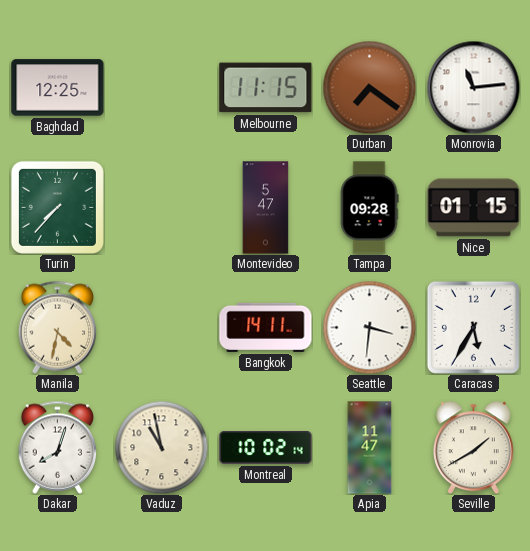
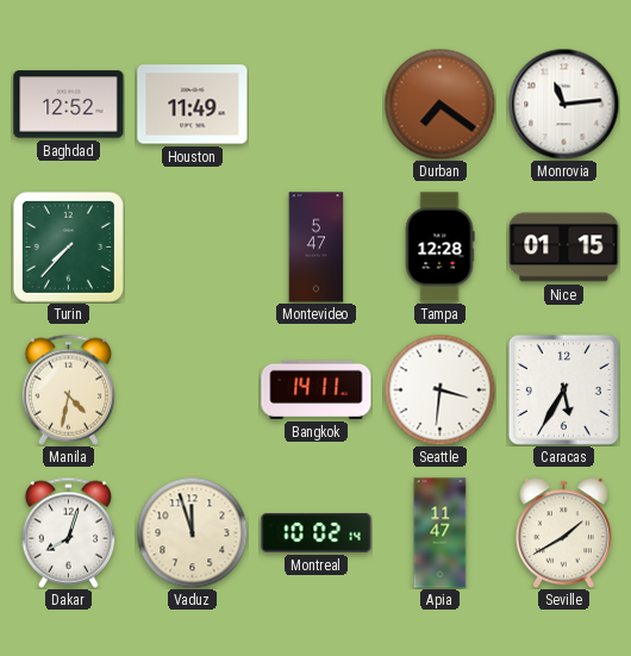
Baghdad: 12:25 -> 12:52 (69, 105)
Houston: none -> 11:49 (193, 105)
Melbourne: 11:15 -> none (266, 88)
Tampa: 09:28 -> 12:28 (439, 248)
Vaduz: 10:58 -> 11:57 (192, 532)
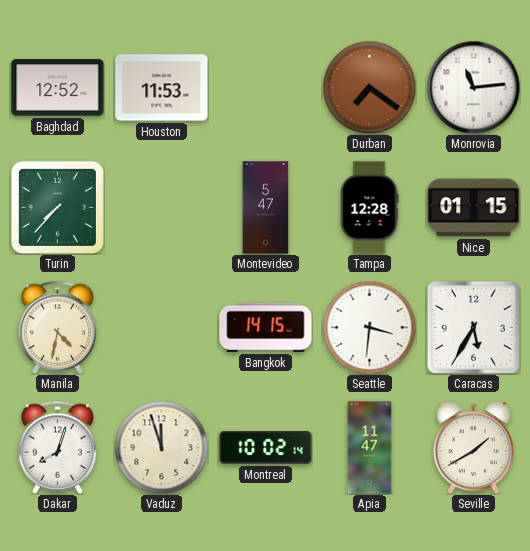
Houston: 11:49 -> 11:53 (162, 88)
Bangkok: 14:11 -> 14:15 (266, 327)
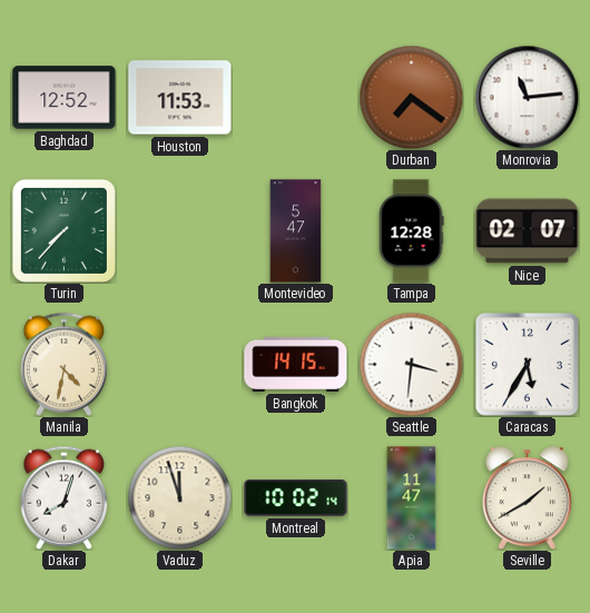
Nice: 01:15 -> 02:07 (528, 231)
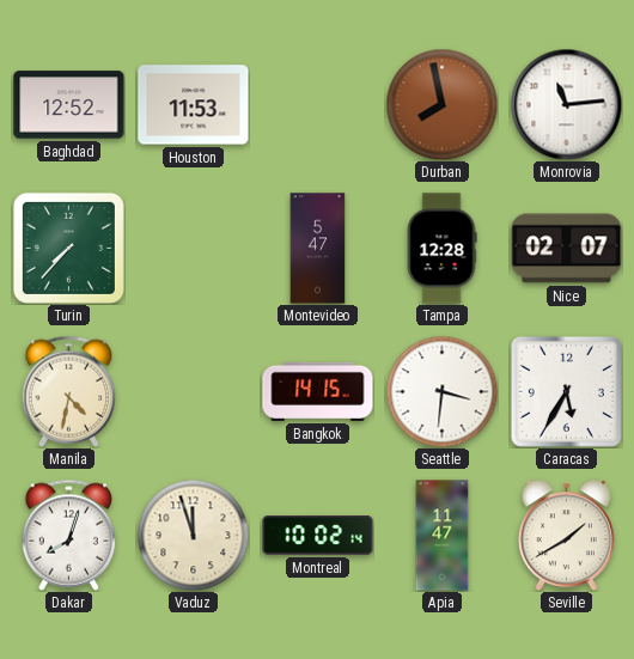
Durban: 7:21 -> 7:58 (441, 104)
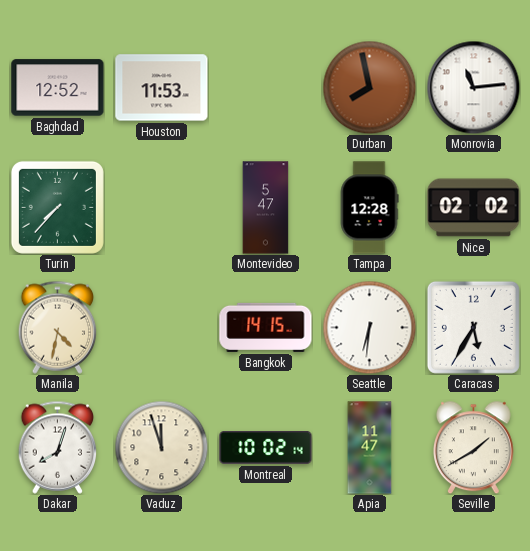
Nice: 02:07 -> 02:02 (474, 208)
Seattle: 3:31 -> 6:31 (369, 327)
